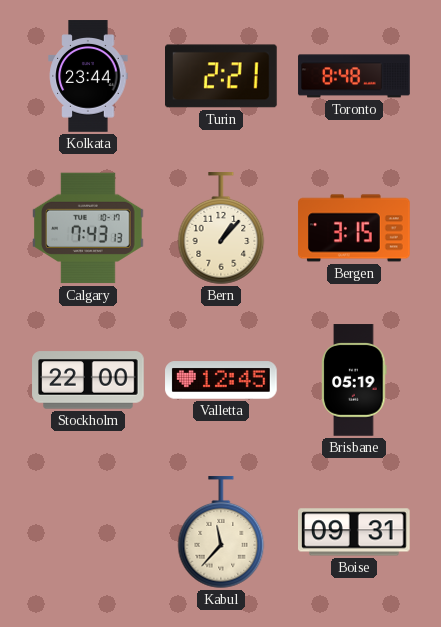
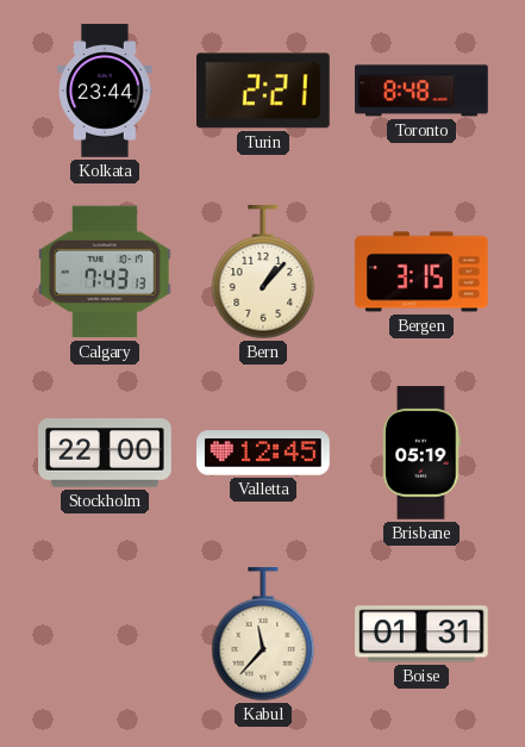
Boise: 09:31 -> 01:31 (423, 634)
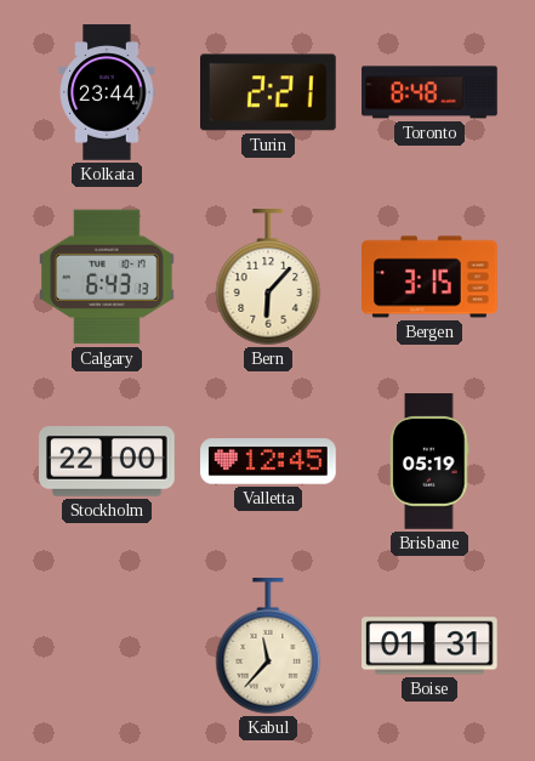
Calgary: 7:43 -> 6:43 (108, 277)
Bern: 1:07 -> 6:07 (268, 278)
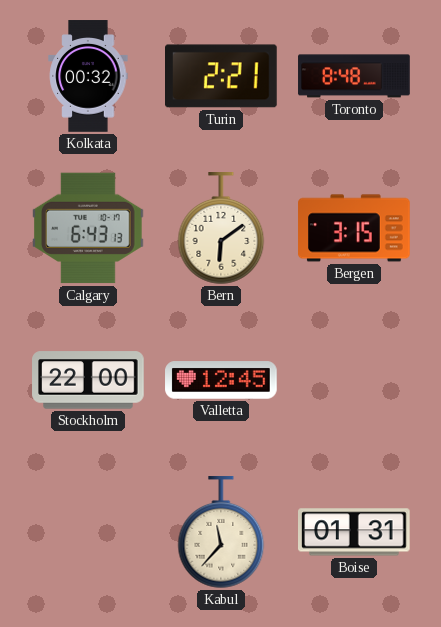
Kolkata: 23:44 -> 00:32 (88, 76)
Bern: 6:07 -> 6:09 (221, 229)
Brisbane: 05:19 -> none (429, 461)
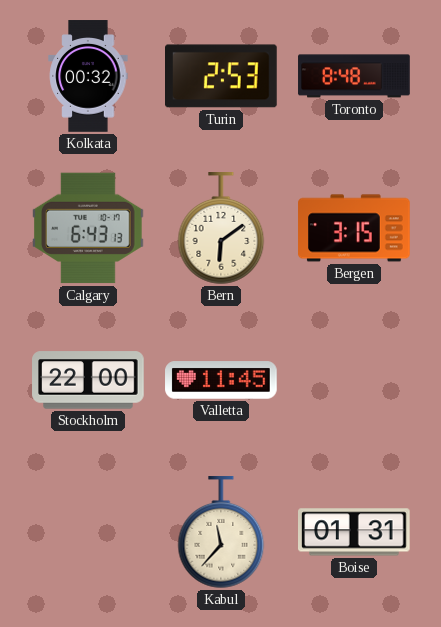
Turin: 2:21 -> 2:53 (222, 76)
Valletta: 12:45 -> 11:45 (221, 380)
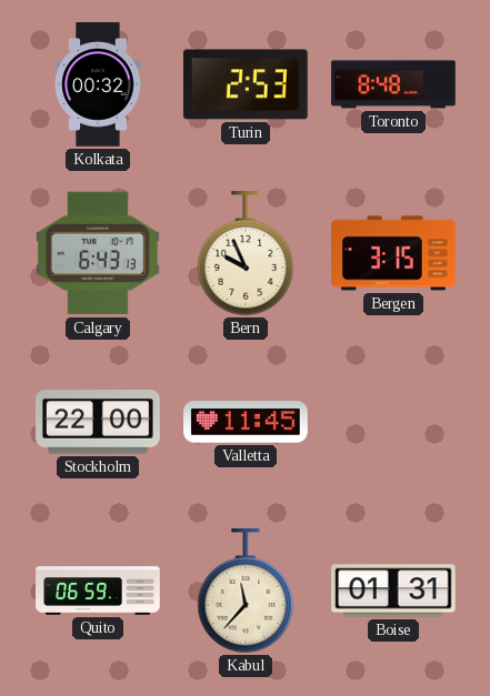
Bern: 6:09 -> 9:56 (246, 254)
Quito: none -> 06:59 (98, 591)
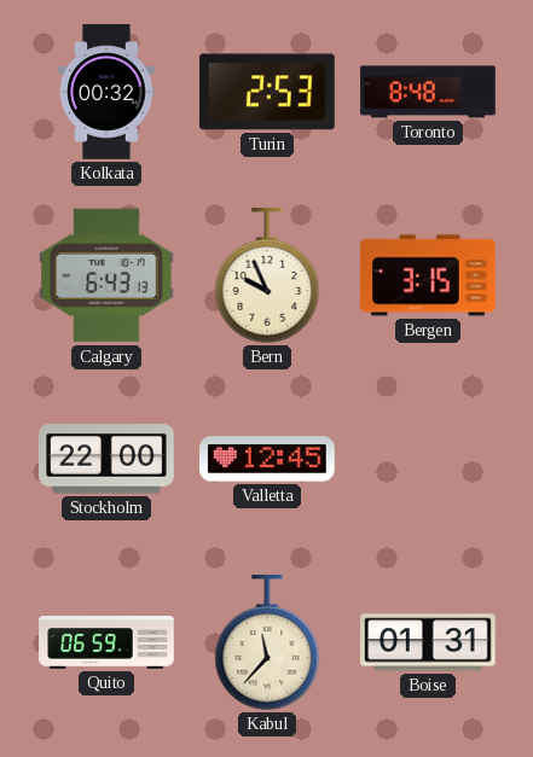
Valletta: 11:45 -> 12:45 (267, 459)
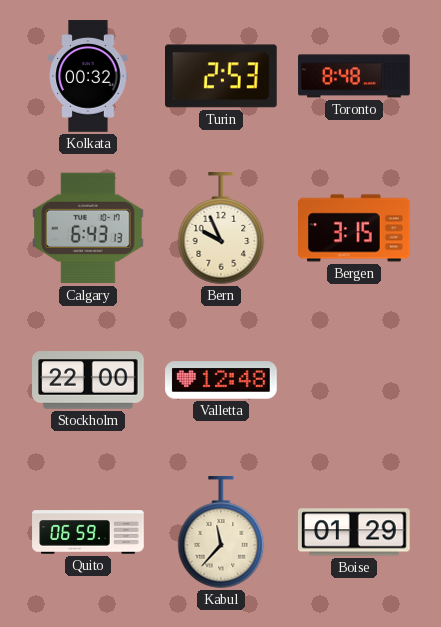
Valletta: 12:45 -> 12:48 (221, 380)
Boise: 01:31 -> 01:29 (355, 532)
